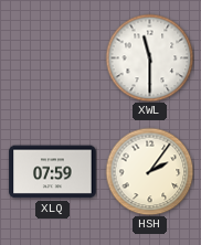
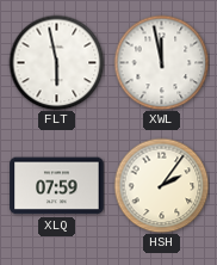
FLT: none -> 5:58 (56, 62)
XWL: 11:30 -> 11:58 (161, 62)
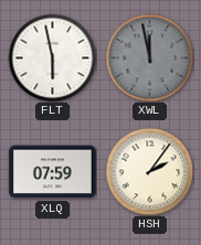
XWL dial: white -> grey (149, 57)
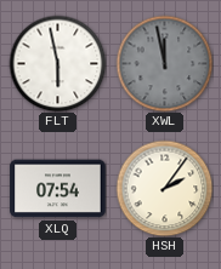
XLQ: 07:59 -> 07:54 (58, 189)
